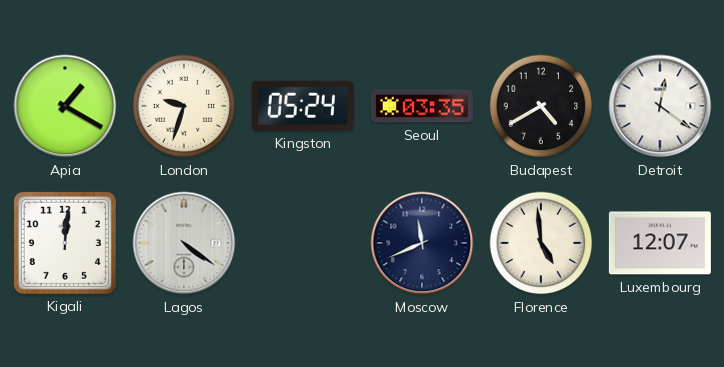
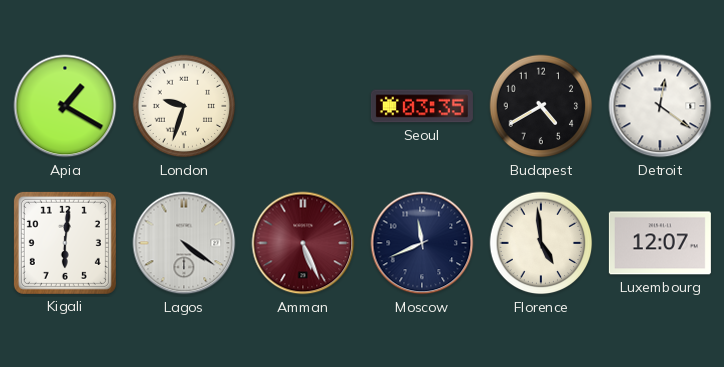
Kingston: 05:24 -> none (303, 106)
Kigali: 12:01 -> 6:01 (65, 243)
Amman: none -> 5:26 (303, 243)
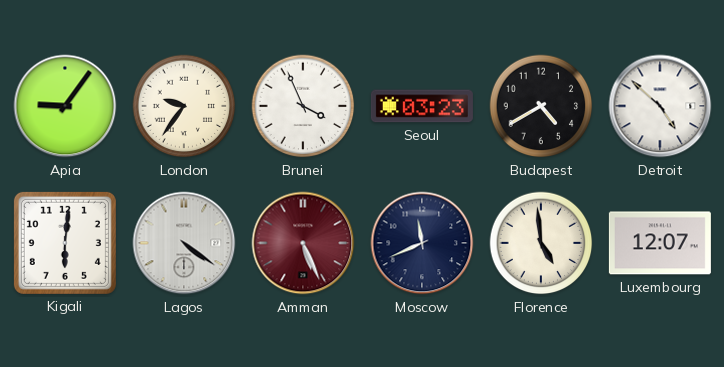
Apia: 1:20 -> 9:06 (65, 106)
London: 9:33 -> 9:36 (184, 106)
Brunei: none -> 3:56 (303, 106)
Seoul: 03:35 -> 03:23 (422, 106)
Detroit: 12:21 -> 4:52 (660, 106)
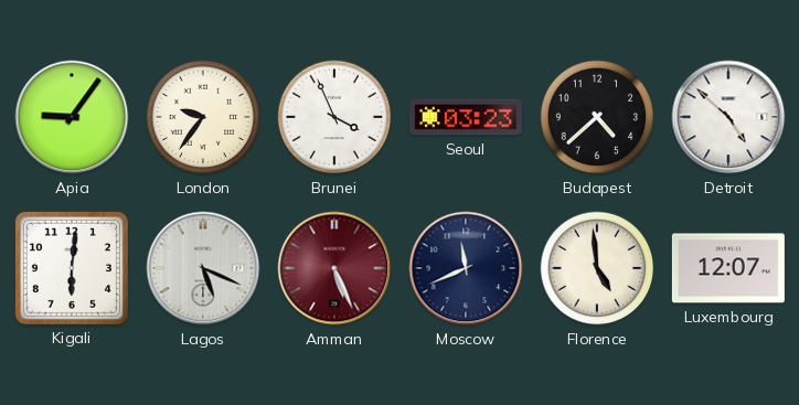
Budapest: 4:40 -> 4:38 (597, 117)
Lagos: 4:21 -> 5:19 (203, 268)
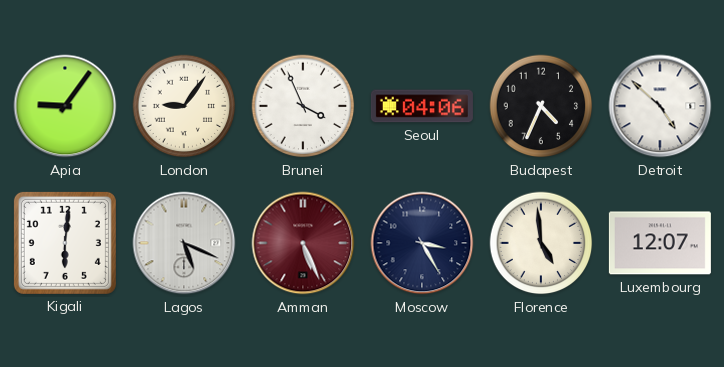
London: 9:36 -> 9:06 (184, 106)
Seoul: 03:23 -> 04:06 (422, 106)
Budapest: 4:38 -> 4:34 (541, 106)
Moscow: 11:41 -> 3:25 (422, 243)
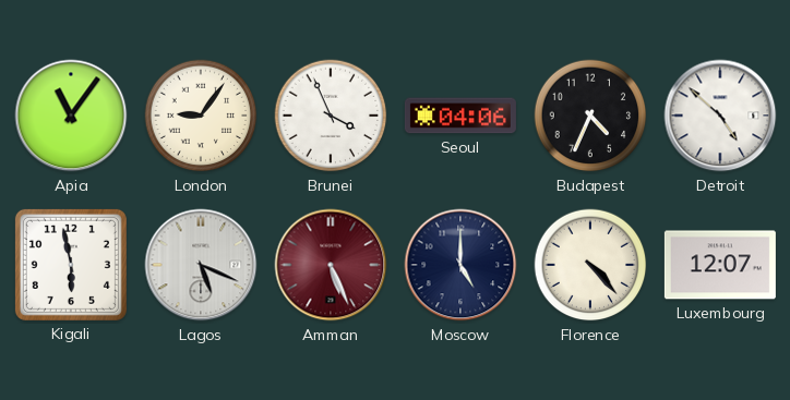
Apia: 9:06 -> 11:06 (71, 116)
Kigali: 6:01 -> 5:58 (71, 265)
Moscow: 3:25 -> 5:00 (460, 265)
Florence: 4:59 -> 4:23 (590, 265)
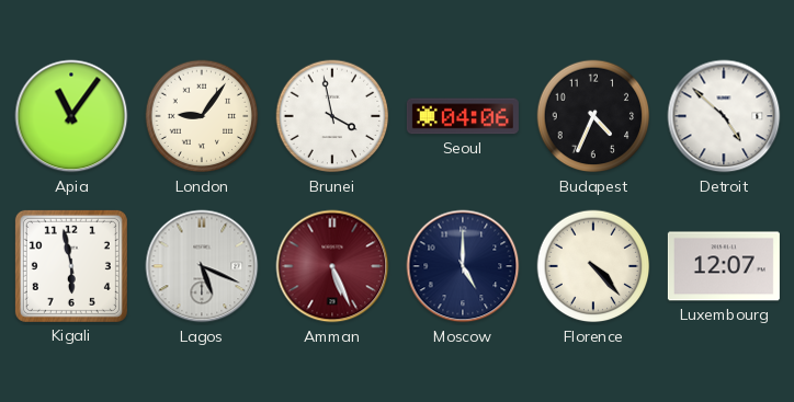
Brunei: 3:56 -> 3:58 (332, 116)
